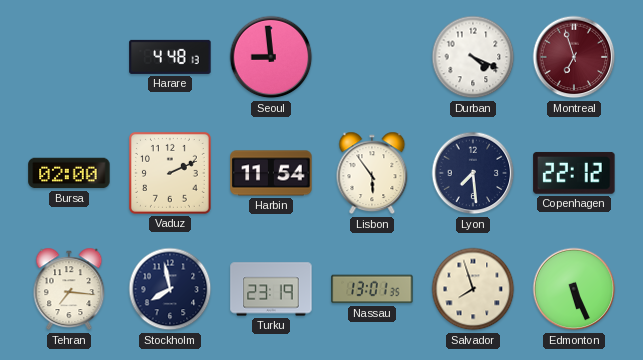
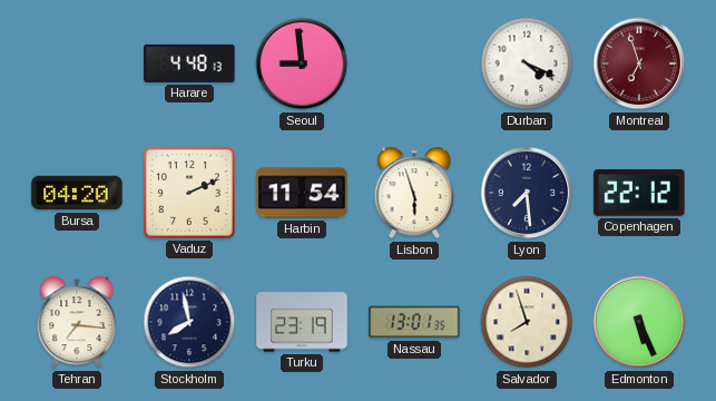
Bursa: 02:00 -> 04:20 (77, 193)
Lisbon: 5:54 -> 5:57 (414, 193)
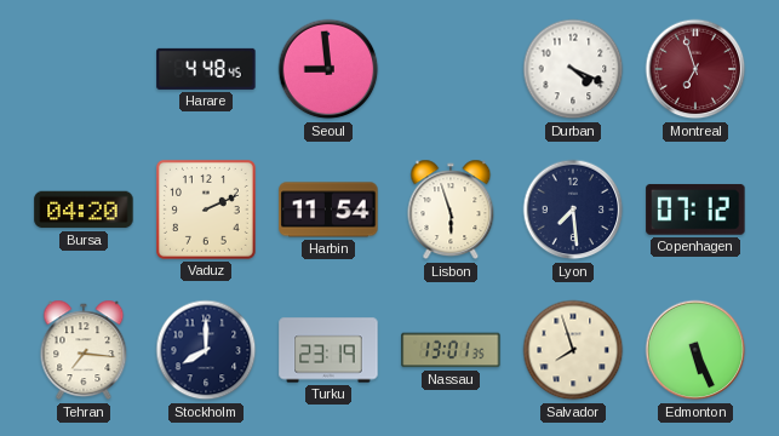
Harare: 4:48:13 -> 4:48:45 (206, 69)
Copenhagen: 22:12 -> 07:12 (695, 210)
Stockholm: 7:58 -> 8:00 (206, 350)
